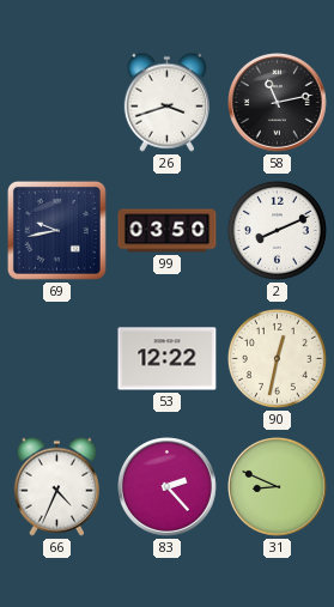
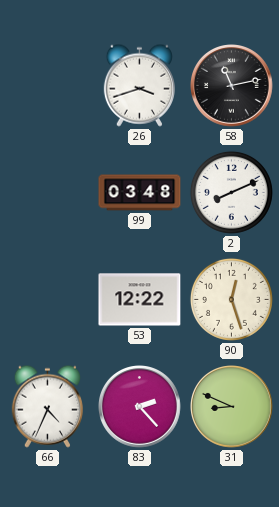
69: 9:43 -> none (56, 230)
99: 03:50 -> 03:48 (140, 193)
90: 12:32 -> 12:27 (231, 299)
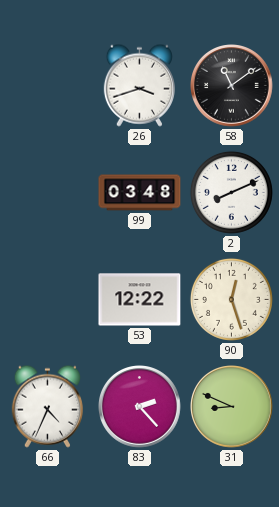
58: 11:13 -> 11:09 (232, 86)
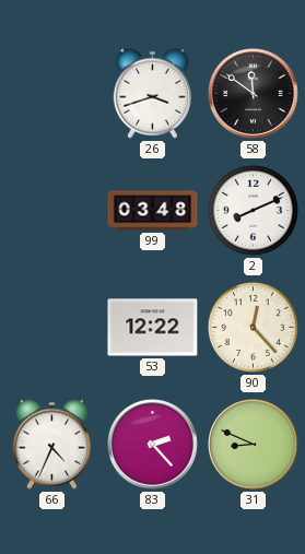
58: 11:09 -> 11:51 (254, 94)
90: 12:27 -> 12:23 (253, 327)
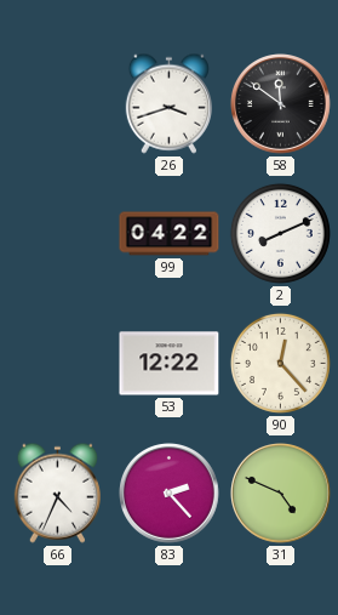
99: 03:48 -> 04:22 (170, 234)
31: 8:49 -> 4:49 (281, 494)
